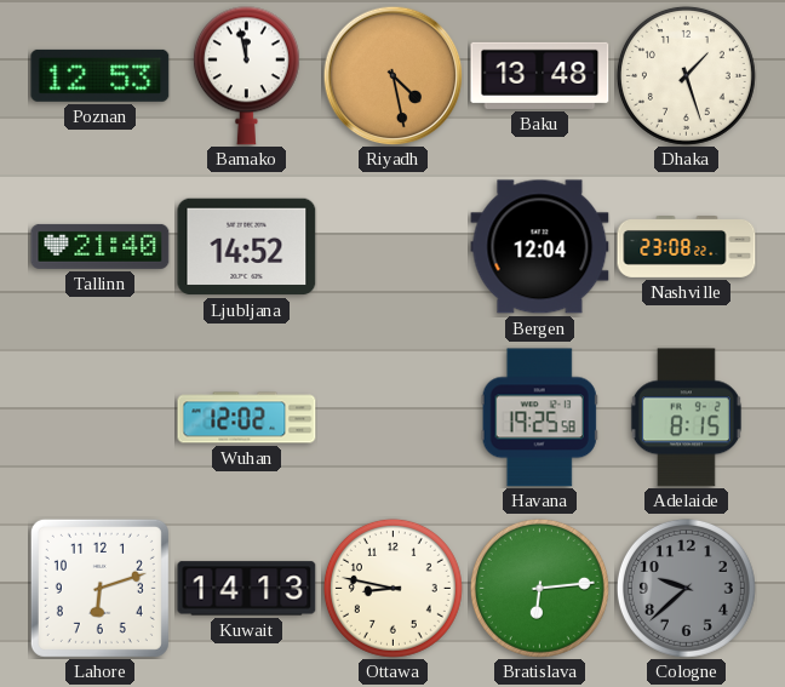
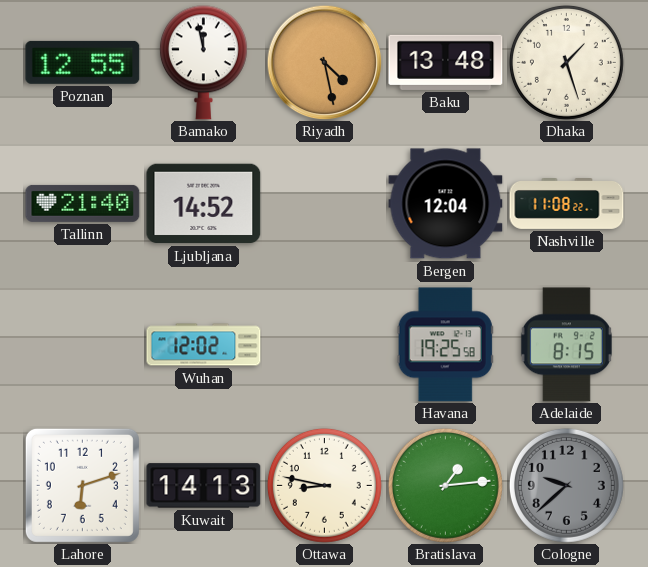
Poznan: 12:53 -> 12:55 (83, 62)
Nashville: 23:08 -> 11:08 (567, 204)
Bratislava: 6:14 -> 1:14 (445, 485)
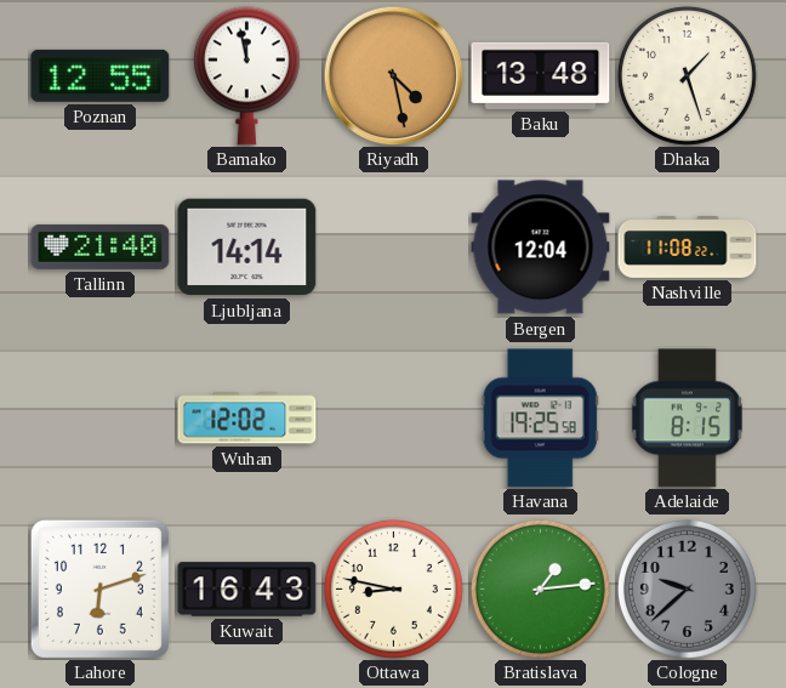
Ljubljana: 14:52 -> 14:14 (247, 248)
Kuwait: 14:13 -> 16:43 (247, 590)
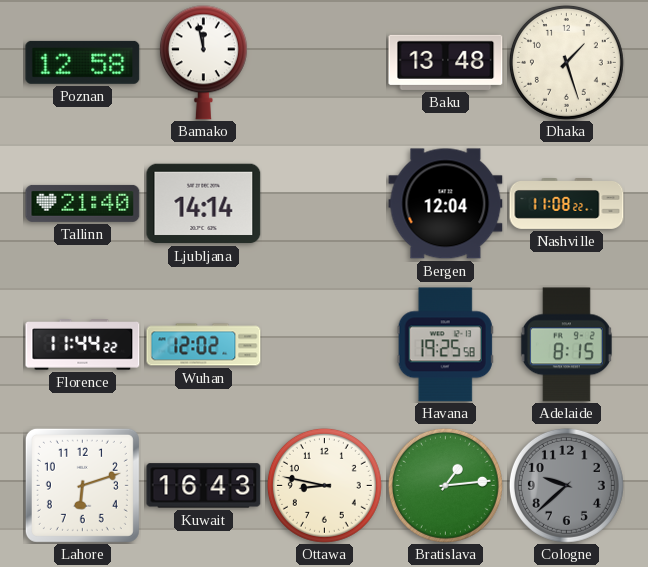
Poznan: 12:55 -> 12:58 (83, 62)
Riyadh: 4:28 -> none (393, 75)
Florence: none -> 11:44 (83, 345)
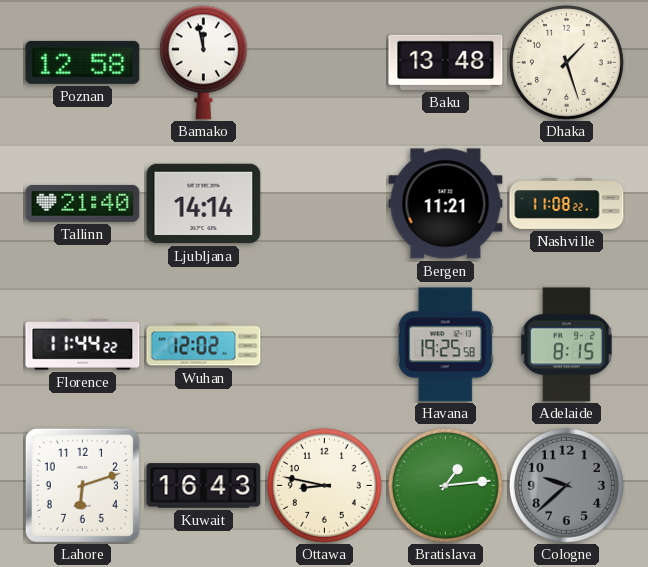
Bergen: 12:04 -> 11:21 (446, 204)
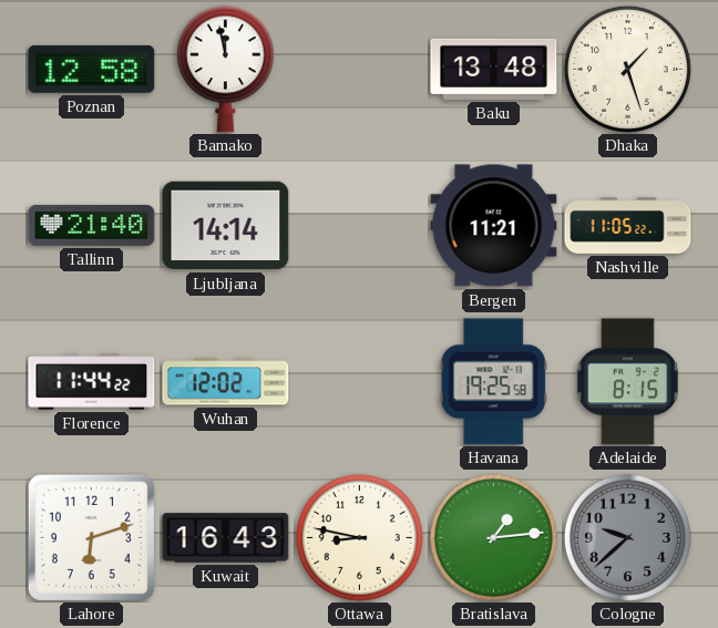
Nashville: 11:08 -> 11:05 (628, 226)
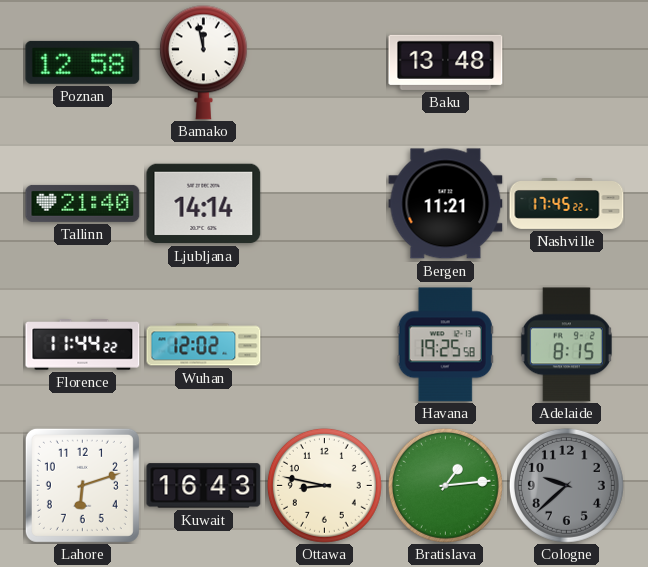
Dhaka: 1:27 -> none (627, 69)
Nashville: 11:05 -> 17:45 (567, 204)
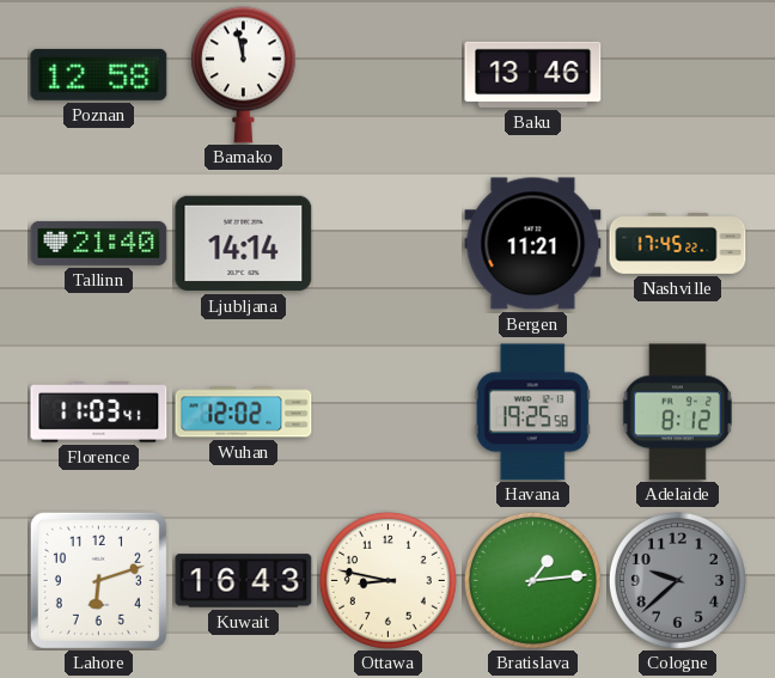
Baku: 13:48 -> 13:46 (533, 74)
Florence: 11:44 -> 11:03 (99, 413)
Adelaide: 8:15 -> 8:12 (677, 413)
